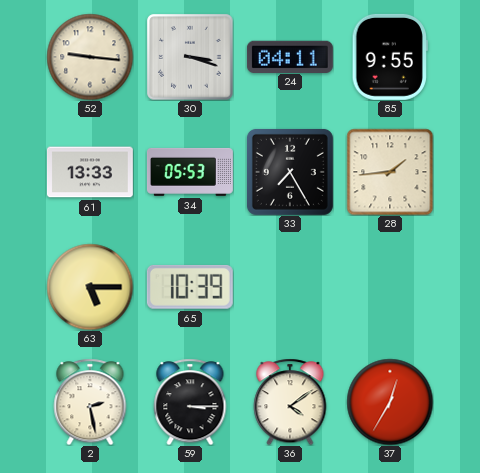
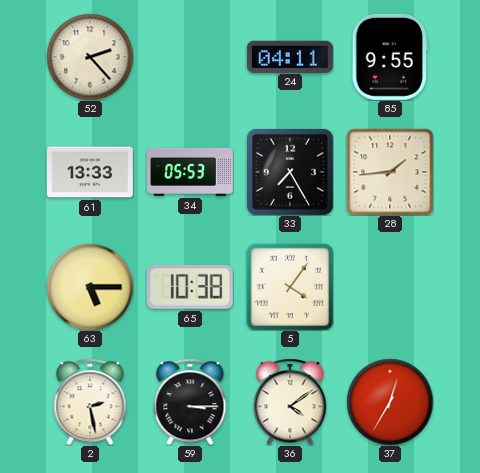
52: 9:16 -> 2:23 (90, 57)
30: 3:18 -> none (190, 57)
65: 10:39 -> 10:38 (190, 287)
5: none -> 4:06 (290, 287)
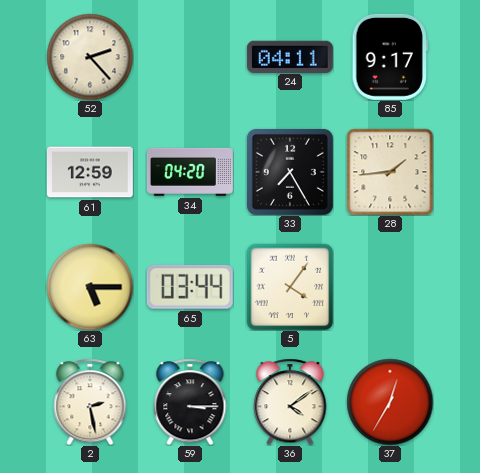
85: 9:55 -> 9:17 (390, 57)
61: 13:33 -> 12:59 (90, 172)
34: 05:53 -> 04:20 (190, 172)
65: 10:38 -> 03:44 (190, 287)
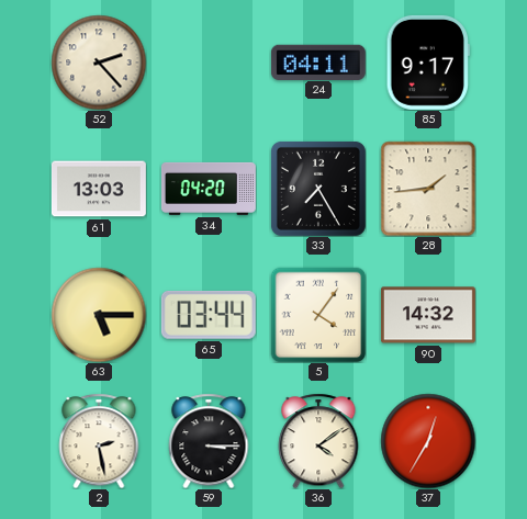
61: 12:59 -> 13:03 (99, 189)
90: none -> 14:32 (428, 315)
